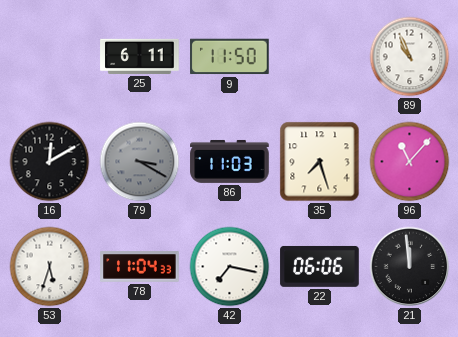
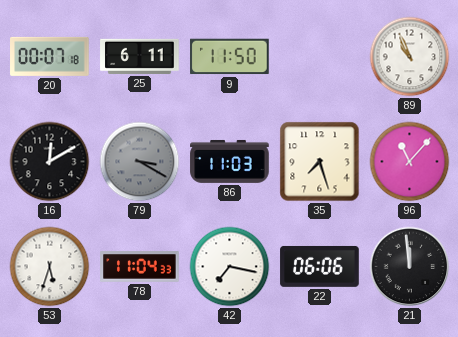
20: none -> 00:07 (50, 56)
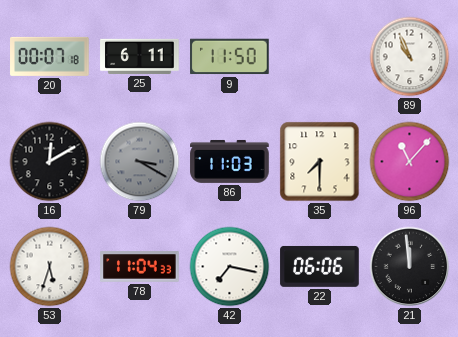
35: 7:27 -> 7:30 (320, 162)
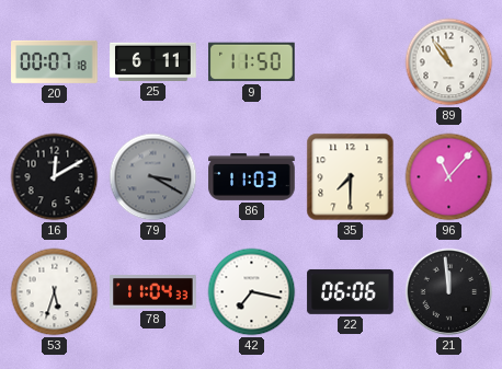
89: 10:56 -> 10:54 (449, 62)
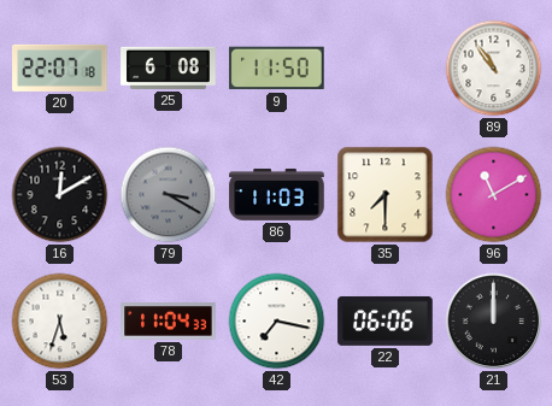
20: 00:07 -> 22:07 (60, 67)
25: 6:11 -> 6:08 (169, 67)
96: 11:07 -> 11:10 (494, 195)
21: 11:59 -> 12:00 (494, 322)
